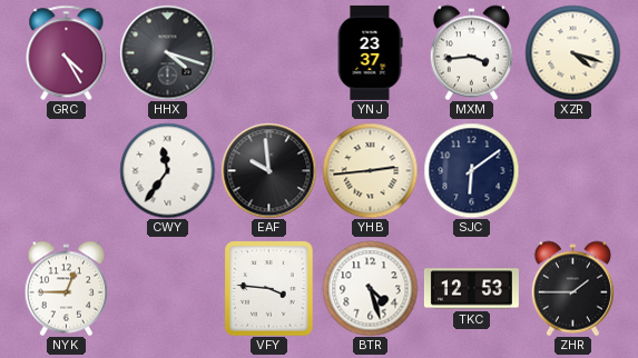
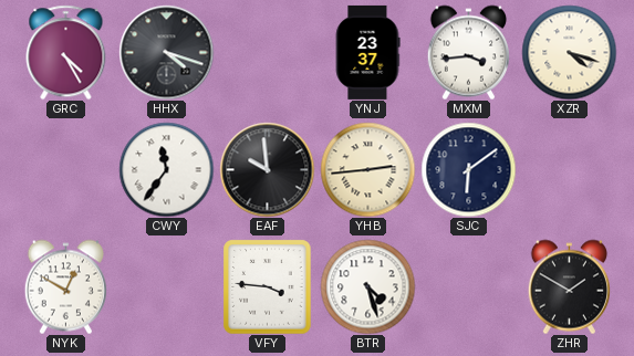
NYK: 12:45 -> 12:50 (65, 286)
TKC: 12:53 -> none (471, 289)
ZHR: 1:45 -> 1:50 (569, 286)
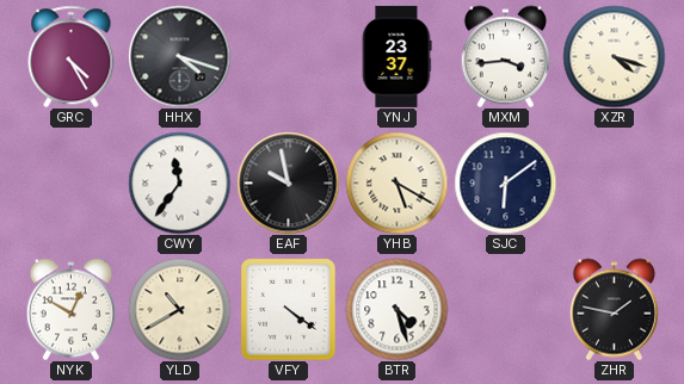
EAF: 9:59 -> 9:58 (288, 182)
YHB: 2:44 -> 5:20 (396, 182)
YLD: none -> 10:40 (179, 309)
VFY: 3:46 -> 4:21 (289, 309)
ZHR: 1:50 -> 1:47 (614, 309)
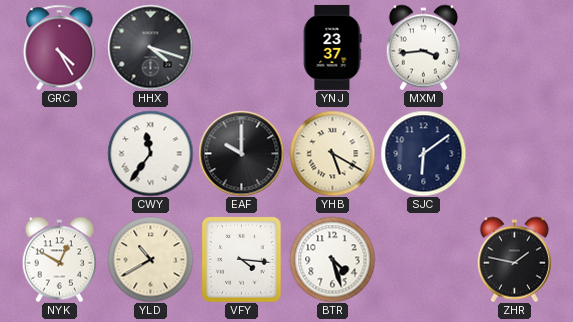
XZR: 4:18 -> none (614, 56)
EAF: 9:58 -> 10:00 (241, 153)
VFY: 4:21 -> 4:16 (242, 259)
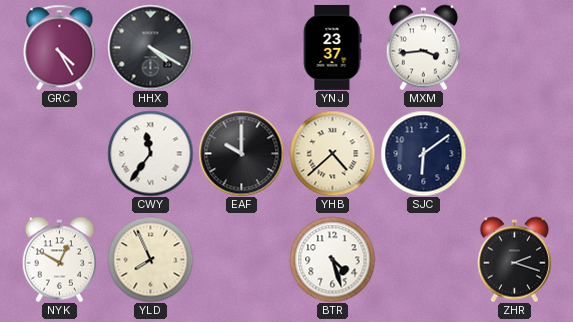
HHX: 4:18 -> 4:20 (150, 47)
YHB: 5:20 -> 4:38 (332, 153)
YLD: 10:40 -> 7:56 (150, 259)
VFY: 4:16 -> none (242, 259)
ZHR: 1:47 -> 2:18 (514, 259)
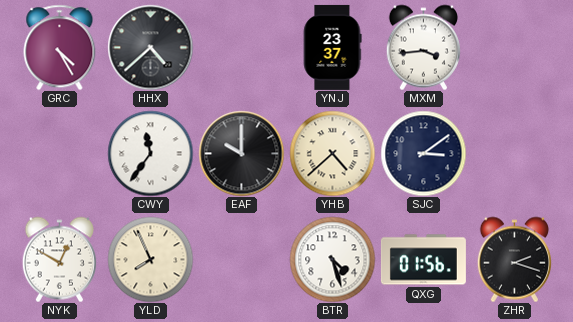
HHX: 4:20 -> 4:38 (150, 47)
SJC: 6:09 -> 3:09 (423, 153)
QXG: none -> 01:56 (423, 260)
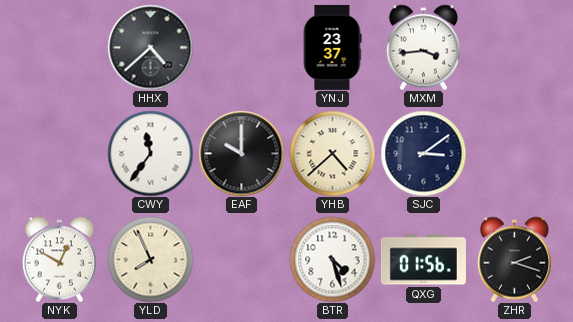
GRC: 4:25 -> none (60, 47)
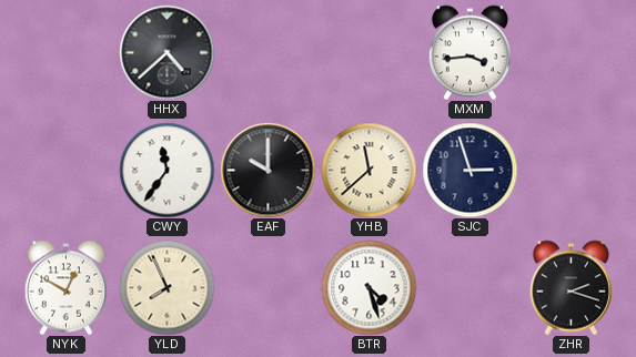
YNJ: 23:37 -> none (332, 47)
YHB: 4:38 -> 11:38 (369, 170)
SJC: 3:09 -> 2:57 (470, 170)
QXG: 01:56 -> none (423, 260)
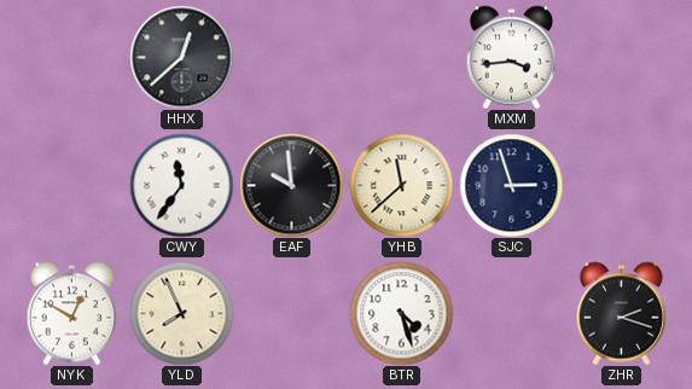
HHX: 4:38 -> 12:38 (181, 57)
EAF: 10:00 -> 9:59 (291, 185)
